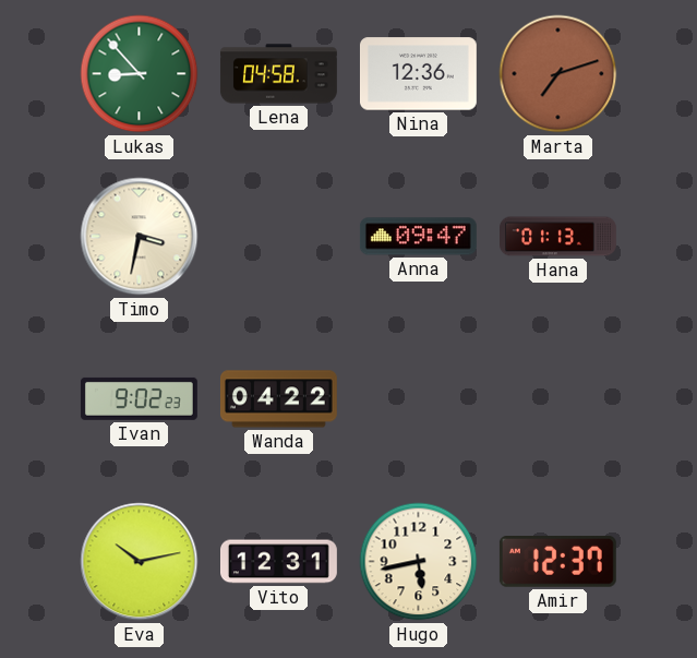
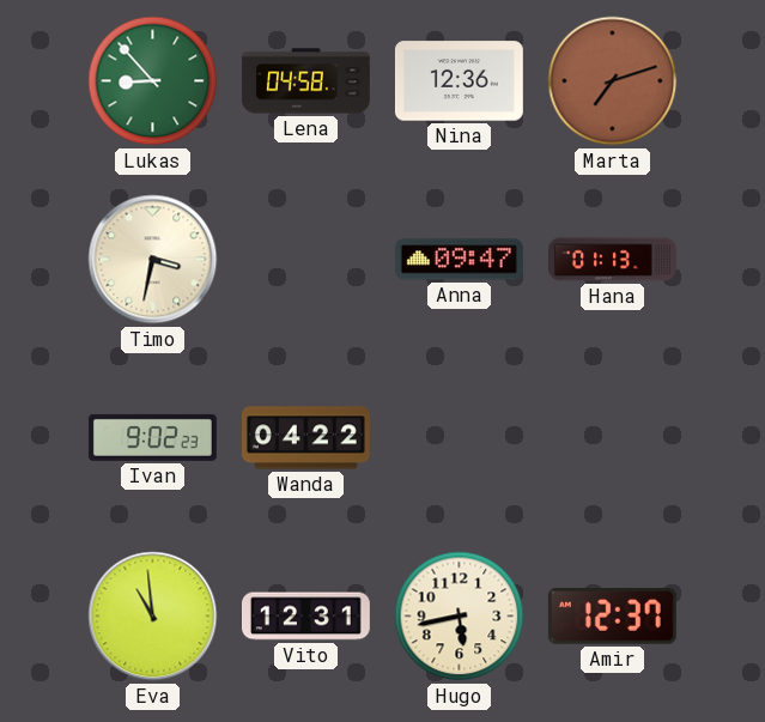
Eva: 10:13 -> 10:59 (153, 617)
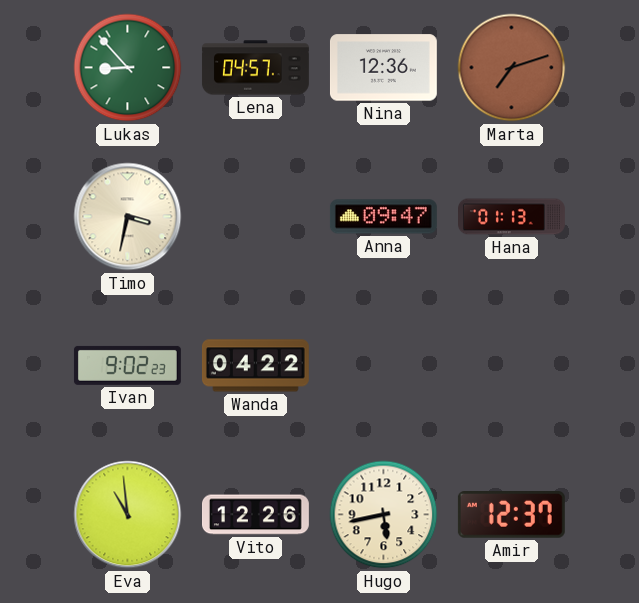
Lena: 04:58 -> 04:57 (256, 68)
Vito: 12:31 -> 12:26 (256, 515)
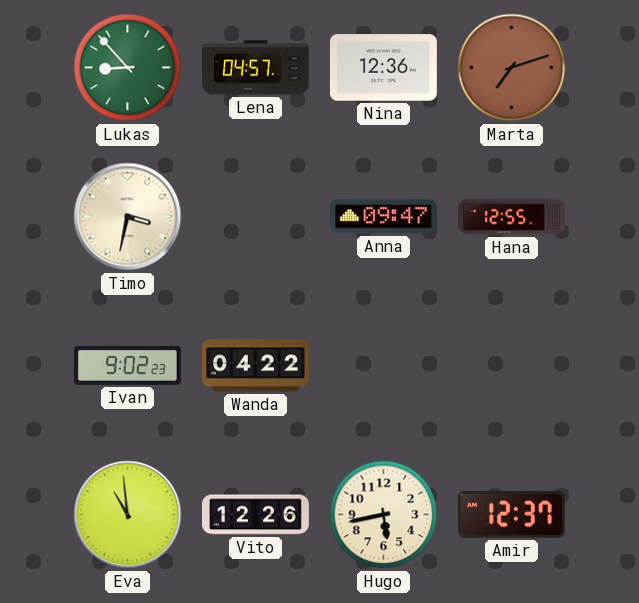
Hana: 01:13 -> 12:55 (512, 217)
